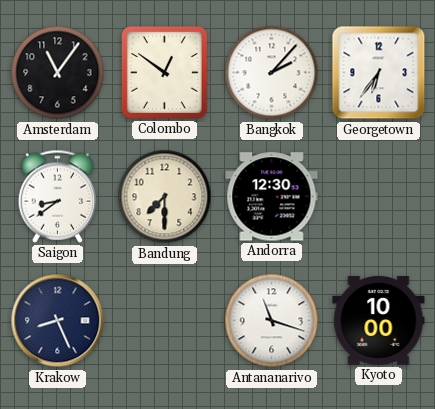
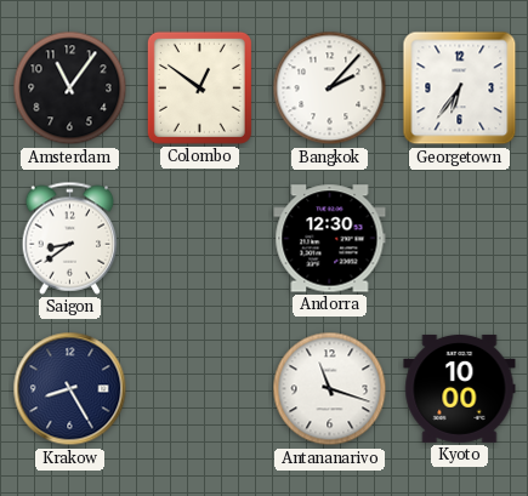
Bandung: 7:30 -> none (165, 197)
Krakow: 8:26 -> 8:25 (70, 389)
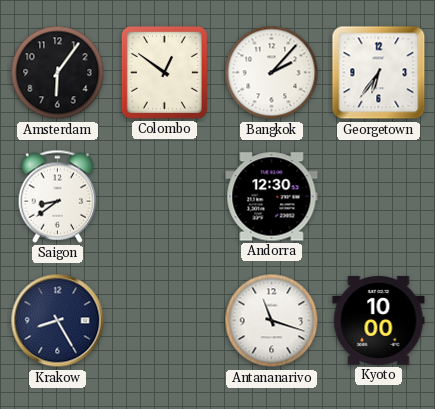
Amsterdam: 11:06 -> 6:06 (58, 73)
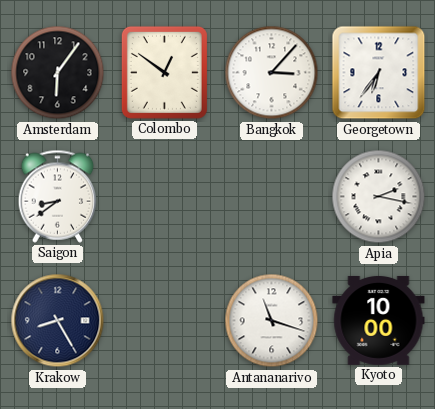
Bangkok: 2:07 -> 3:07 (272, 73)
Andorra: 12:30 -> none (272, 197)
Apia: none -> 2:17 (379, 197)
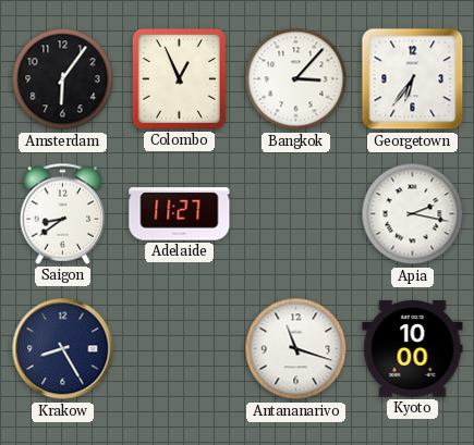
Colombo: 12:51 -> 12:56 (179, 78)
Adelaide: none -> 11:27 (180, 214)
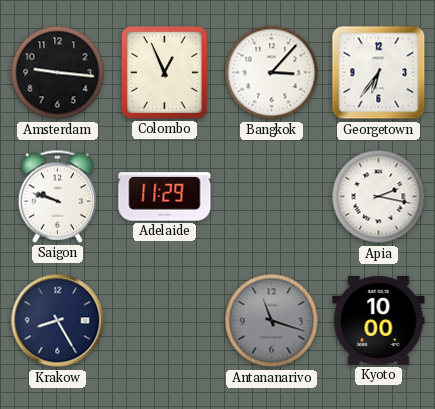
Amsterdam: 6:06 -> 9:16 (58, 73)
Saigon: 8:39 -> 9:48 (58, 196)
Adelaide: 11:27 -> 11:29 (165, 197)
Antananarivo dial: white -> grey (272, 321)
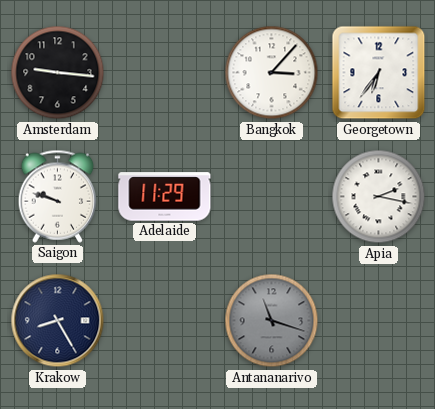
Colombo: 12:56 -> none (164, 72)
Kyoto: 10:00 -> none (379, 320)
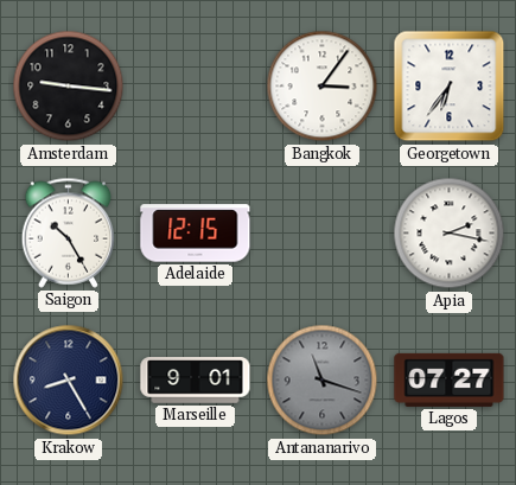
Bangkok: 3:07 -> 3:06 (323, 87)
Saigon: 9:48 -> 10:25 (69, 232)
Adelaide: 11:29 -> 12:15 (196, 234)
Marseille: none -> 9:01 (196, 381)
Lagos: none -> 07:27 (450, 379)
